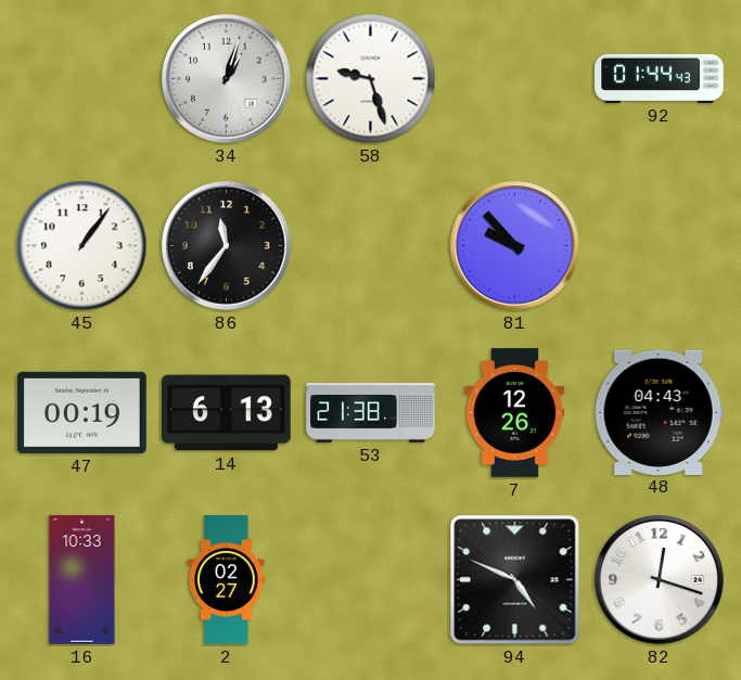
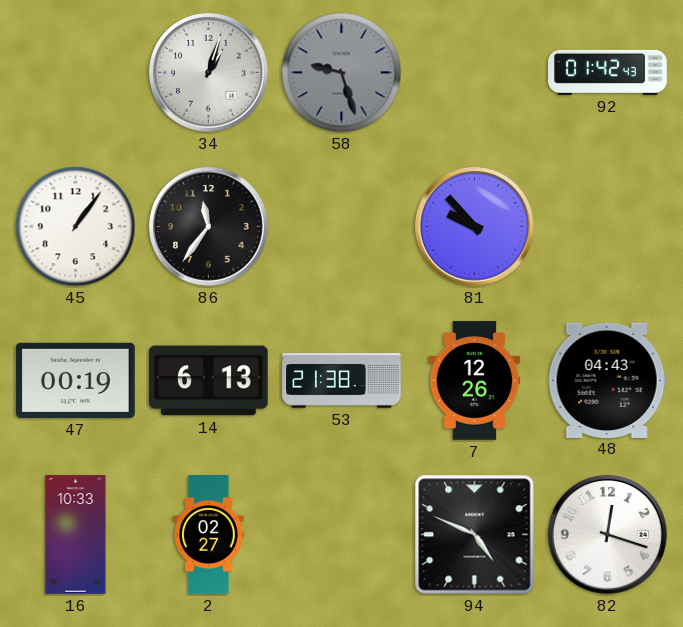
58 dial: white -> grey (342, 73)
92: 01:44 -> 01:42 (608, 72)
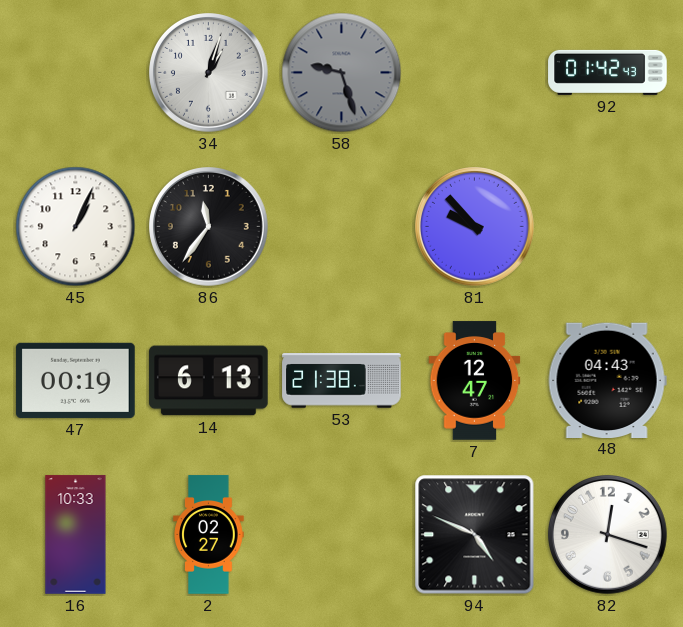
45: 1:06 -> 1:04 (76, 227)
7: 12:26 -> 12:47 (475, 381)
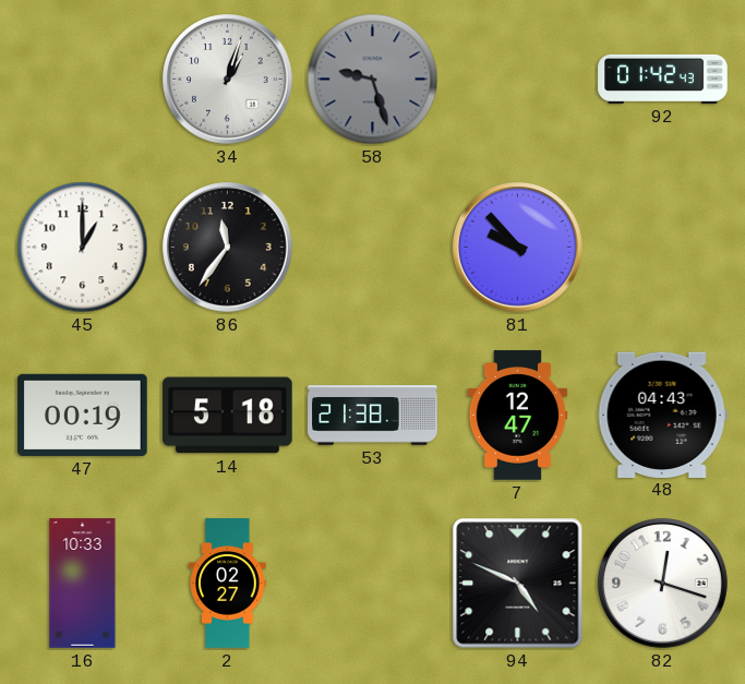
45: 1:04 -> 1:00 (83, 248)
14: 6:13 -> 5:18 (228, 416)
